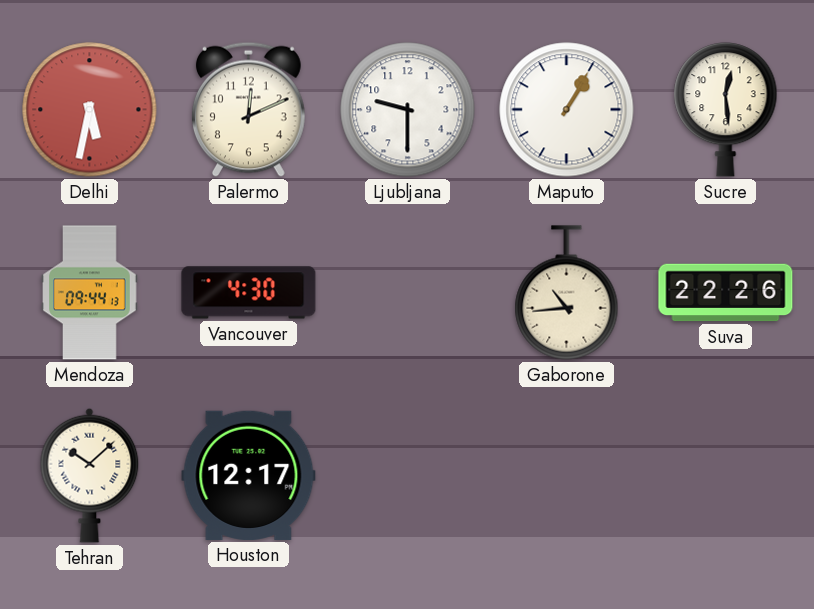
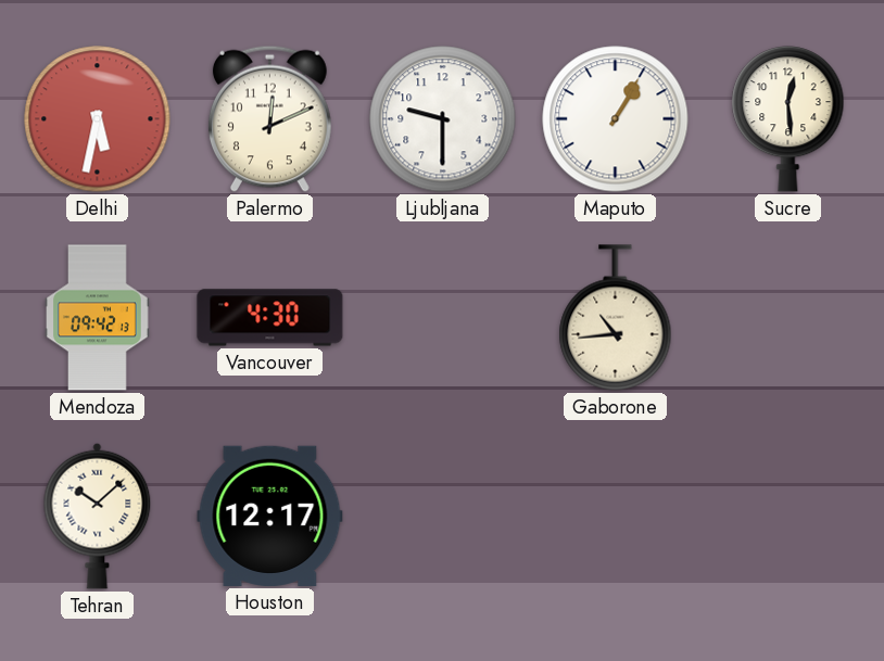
Mendoza: 09:44 -> 09:42 (98, 318)
Suva: 22:26 -> none (726, 293)
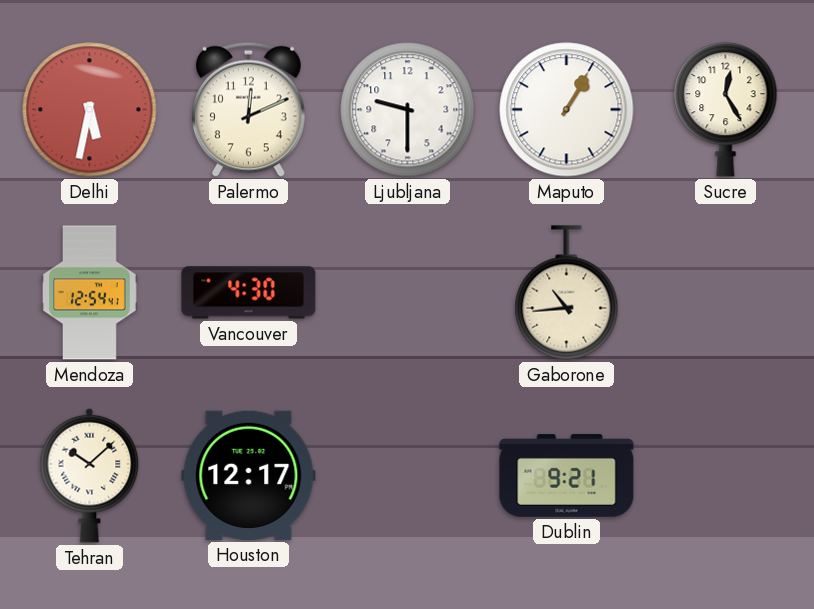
Sucre: 12:29 -> 12:25 (726, 110)
Mendoza: 09:42 -> 12:54 (90, 293)
Dublin: none -> 9:21 (567, 476)
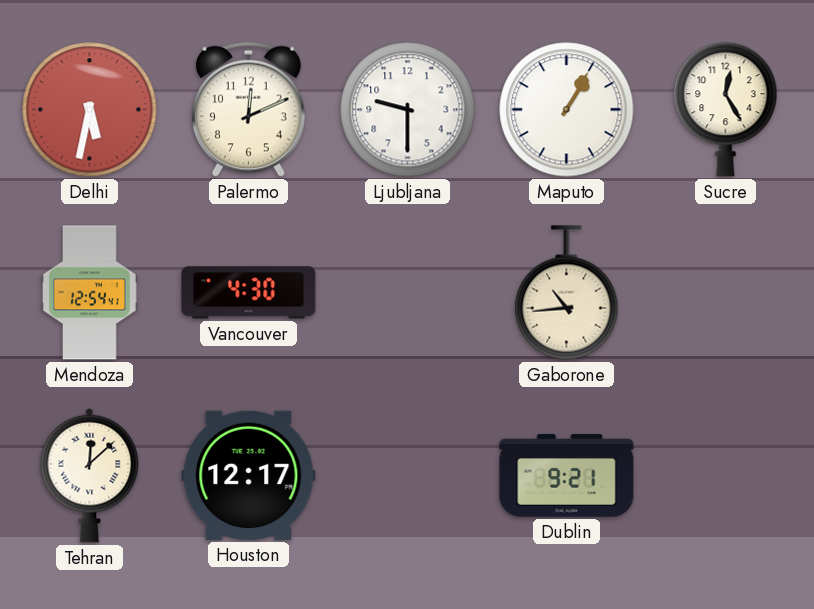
Tehran: 10:08 -> 12:08 (90, 475)
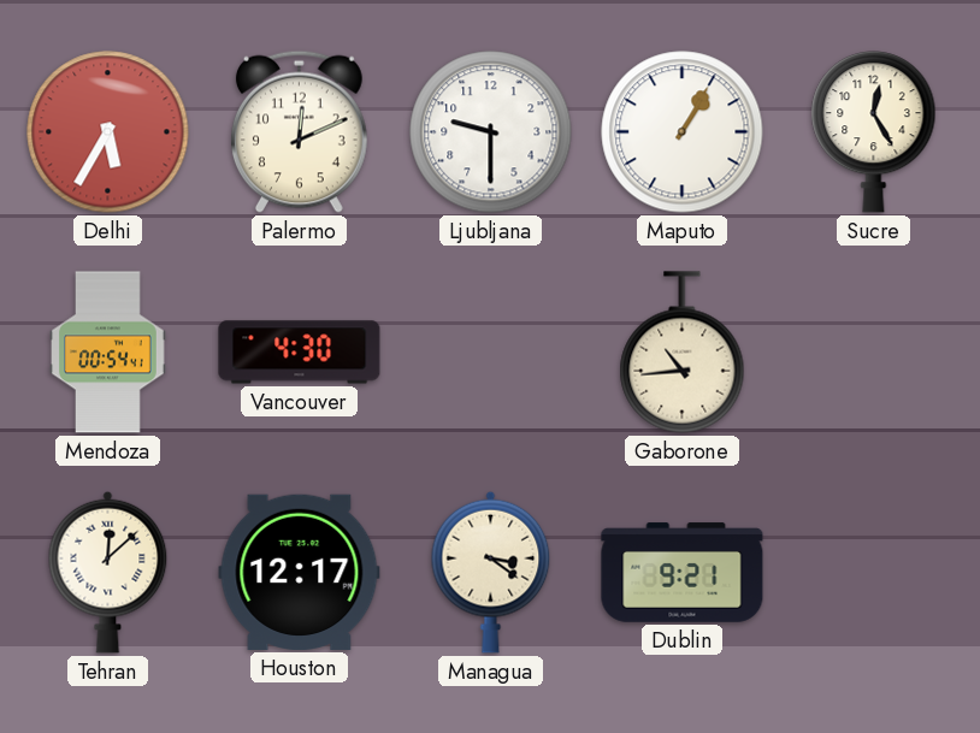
Delhi: 5:32 -> 5:35 (108, 132)
Mendoza: 12:54 -> 00:54 (108, 353)
Managua: none -> 3:21 (491, 572)
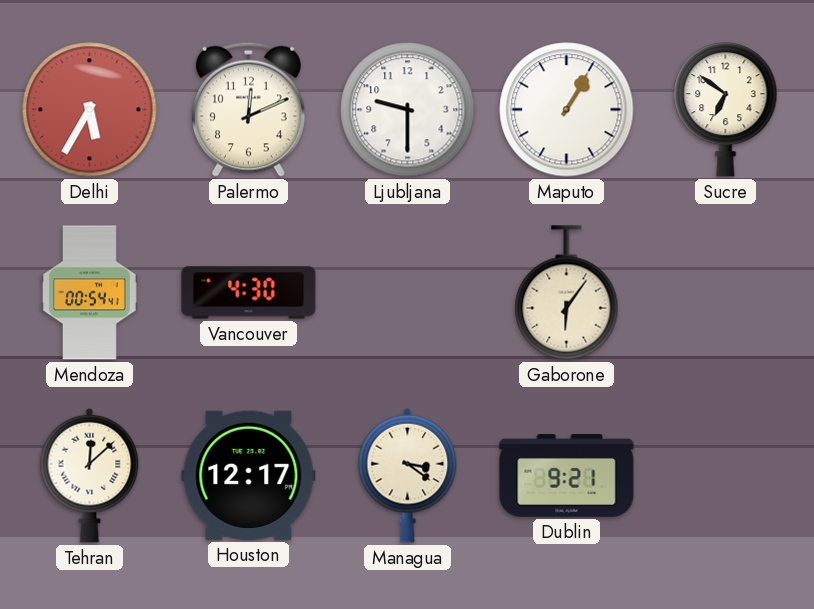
Sucre: 12:25 -> 6:51 (726, 110)
Gaborone: 10:44 -> 6:06 (567, 293)
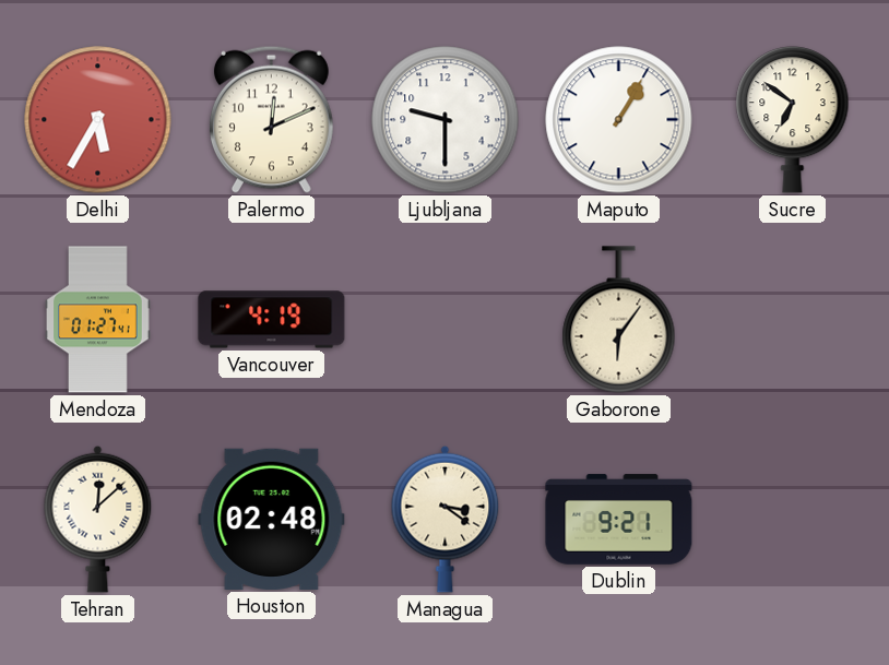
Mendoza: 00:54 -> 01:27 (98, 320)
Vancouver: 4:30 -> 4:19 (272, 320)
Houston: 12:17 -> 02:48 (272, 519)
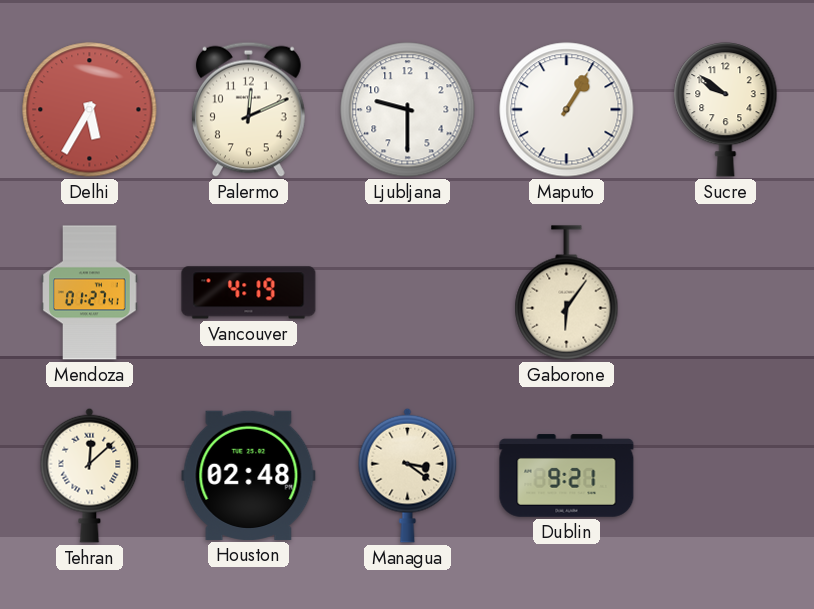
Sucre: 6:51 -> 9:51 (726, 110)
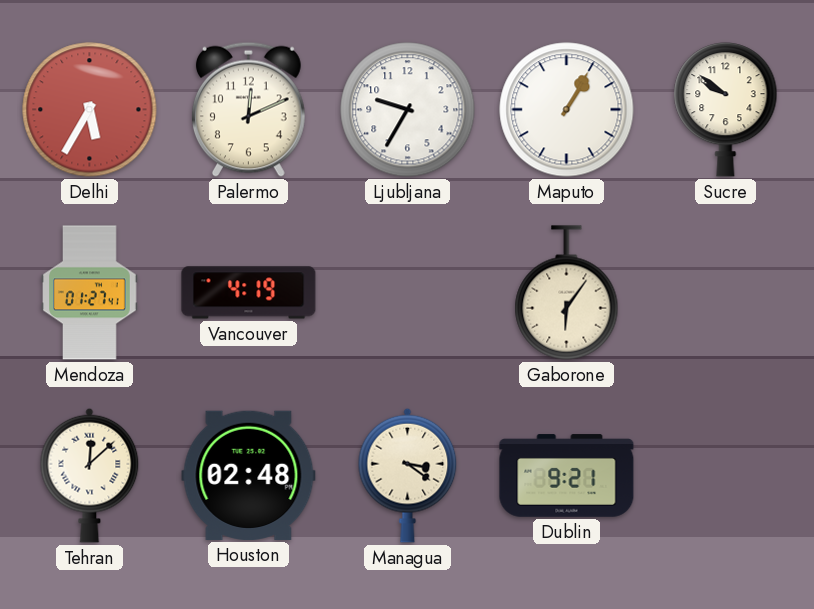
Ljubljana: 9:30 -> 9:35 (408, 110)
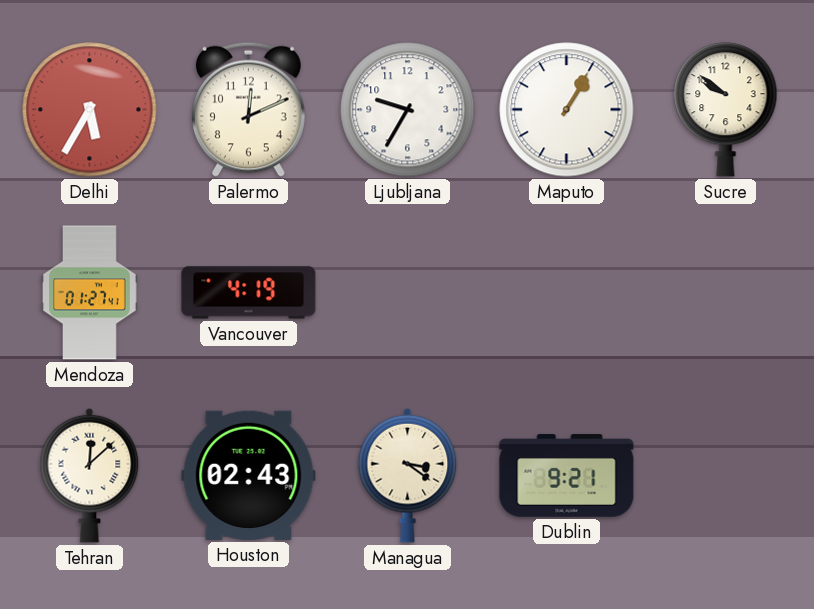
Gaborone: 6:06 -> none (567, 293)
Houston: 02:48 -> 02:43 (249, 475)
